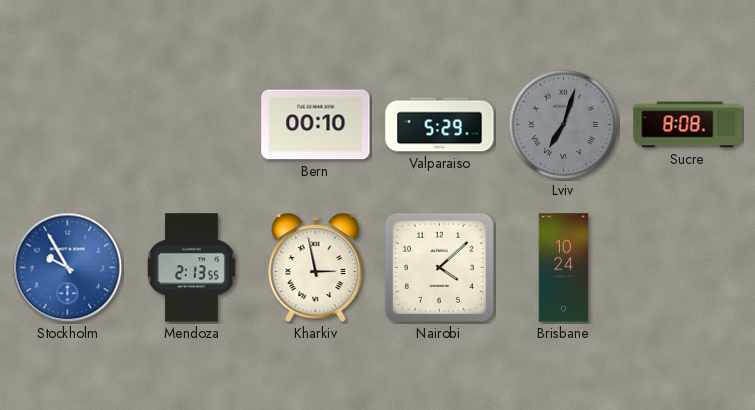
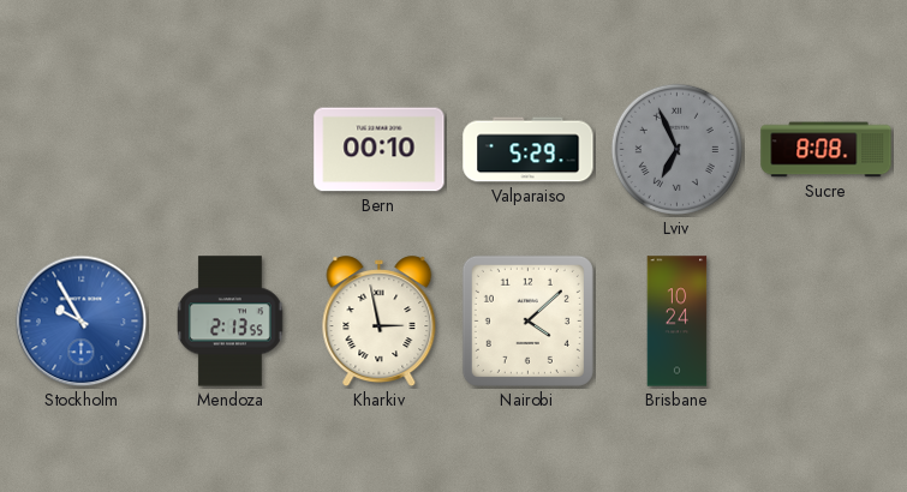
Lviv: 7:03 -> 6:56 (676, 149)
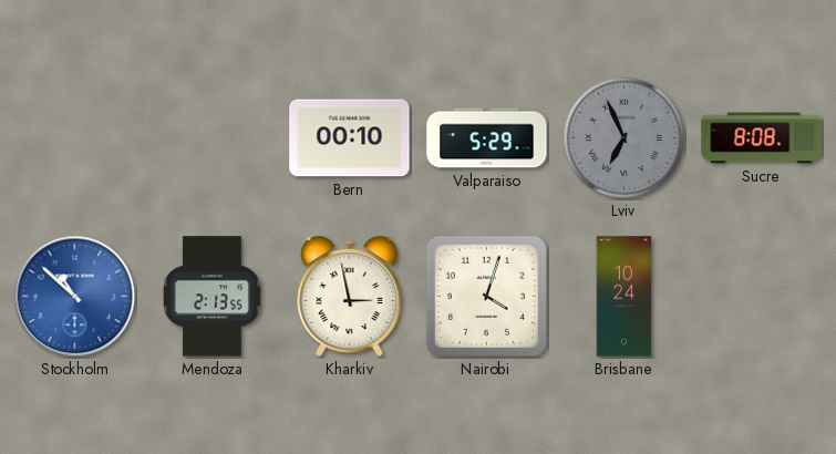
Stockholm: 9:55 -> 10:52 (75, 297)
Nairobi: 4:08 -> 4:03 (486, 296)
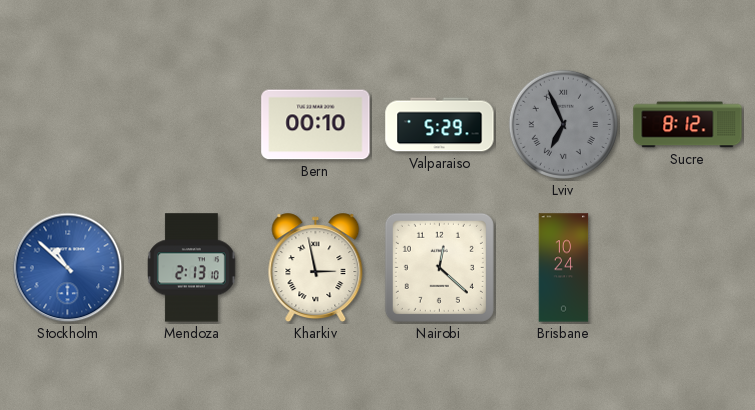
Sucre: 8:08 -> 8:12 (688, 125)
Mendoza: 2:13:55 -> 2:13:10 (191, 268)
Nairobi: 4:03 -> 12:22 (439, 267)
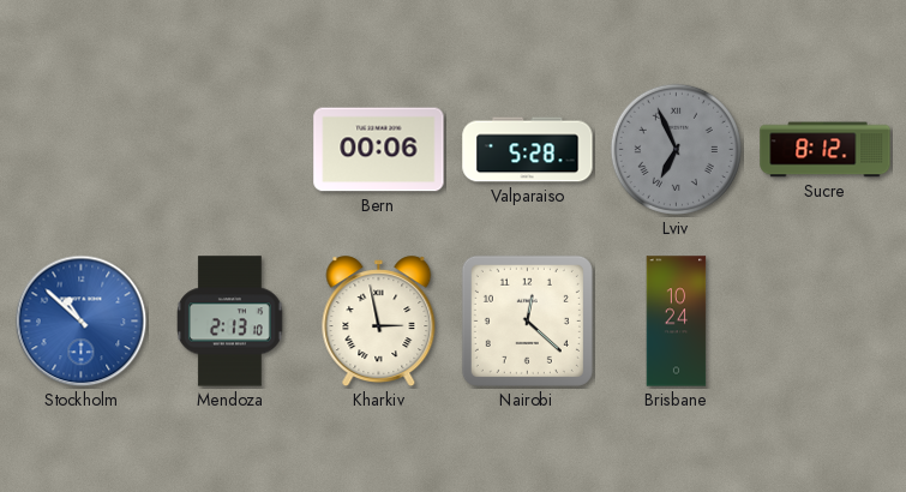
Bern: 00:10 -> 00:06 (379, 150)
Valparaiso: 5:29 -> 5:28 (528, 150)
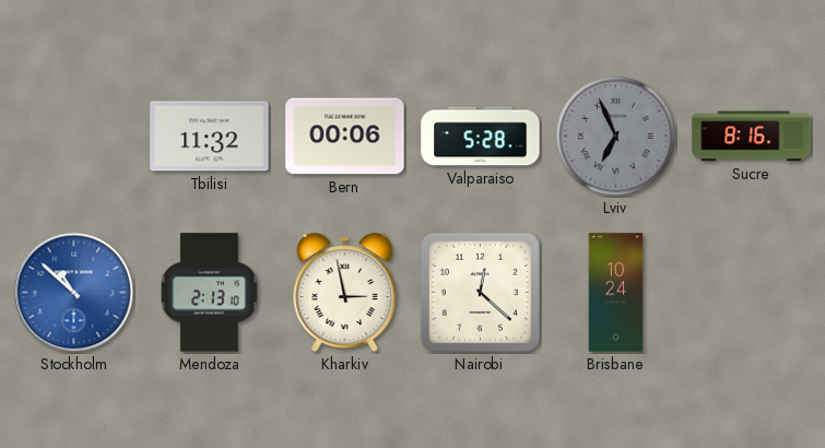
Tbilisi: none -> 11:32 (210, 137)
Sucre: 8:12 -> 8:16 (752, 137)
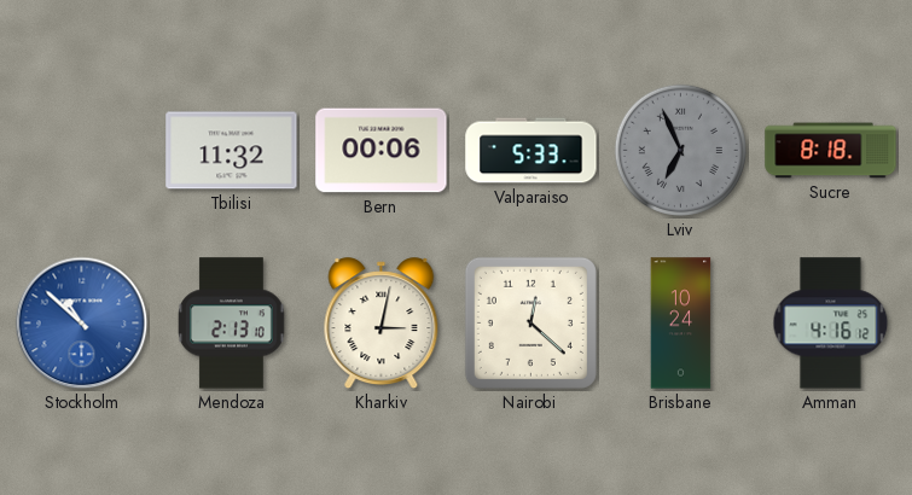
Valparaiso: 5:28 -> 5:33 (531, 151)
Sucre: 8:16 -> 8:18 (831, 151)
Kharkiv: 2:58 -> 3:02 (382, 324)
Amman: none -> 4:16 (831, 324)
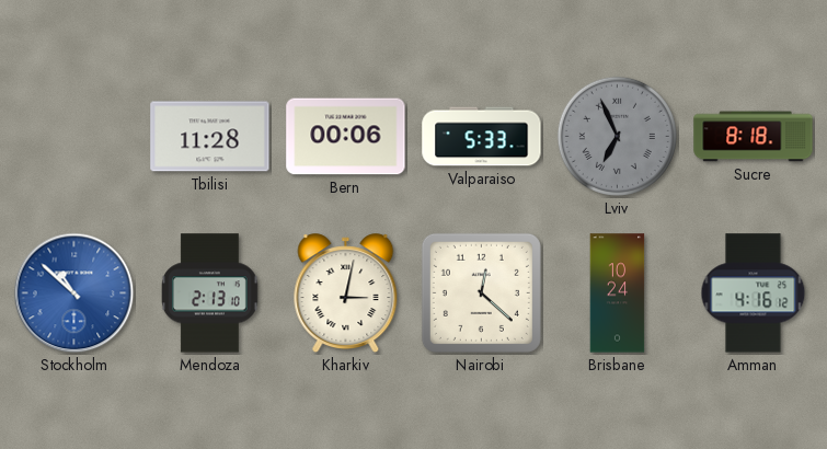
Tbilisi: 11:32 -> 11:28 (210, 137)
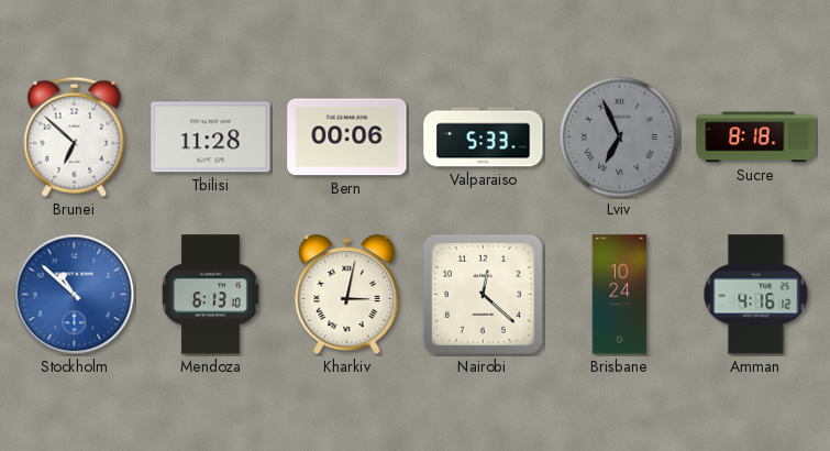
Brunei: none -> 6:52 (75, 136)
Mendoza: 2:13 -> 6:13 (210, 295)
